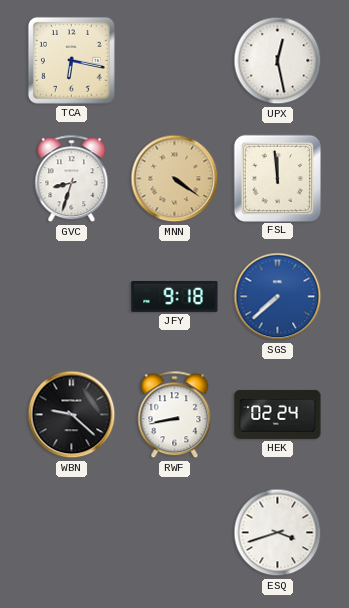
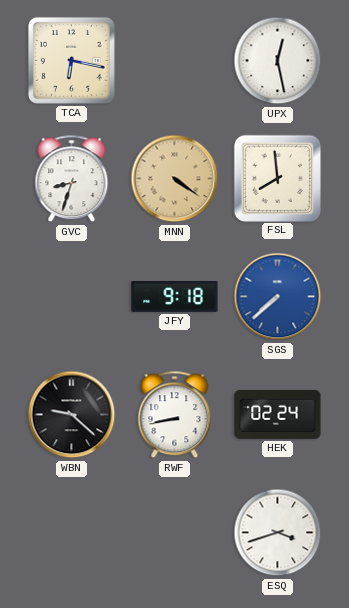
FSL: 11:59 -> 7:59 (277, 178)
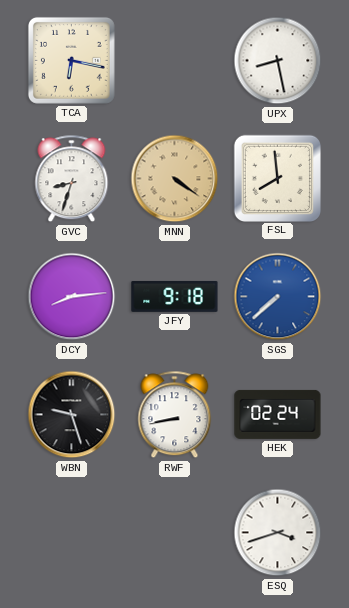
UPX: 12:28 -> 8:28 (278, 61)
DCY: none -> 8:14 (72, 297)
WBN: 9:22 -> 9:27 (72, 415)
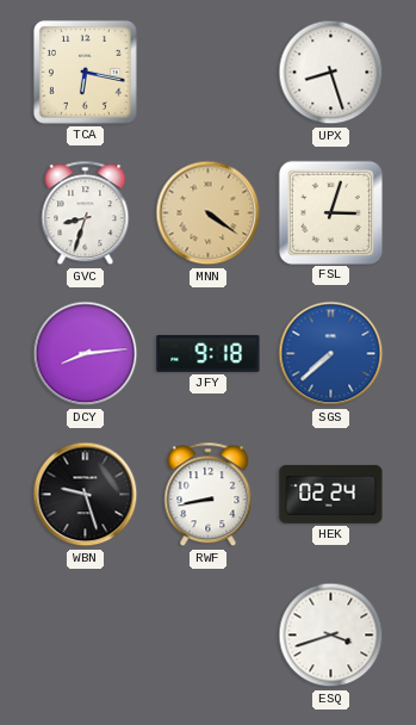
UPX: 8:28 -> 8:27 (331, 73)
FSL: 7:59 -> 3:03 (330, 212)
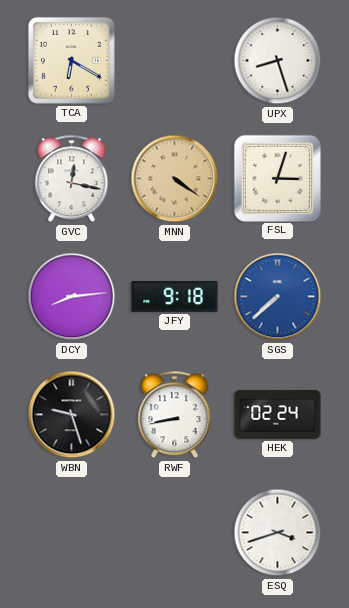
TCA: 6:17 -> 6:20 (71, 60)
GVC: 8:33 -> 12:17 (72, 179)
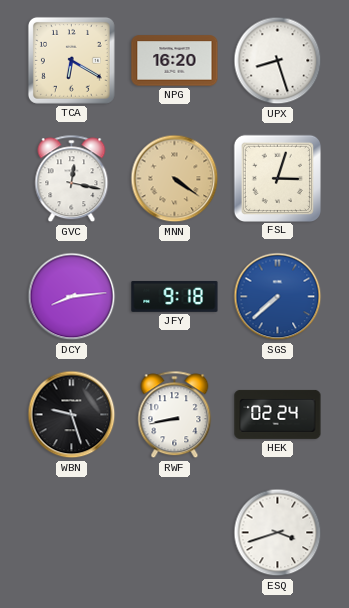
NPG: none -> 16:20 (175, 61)
